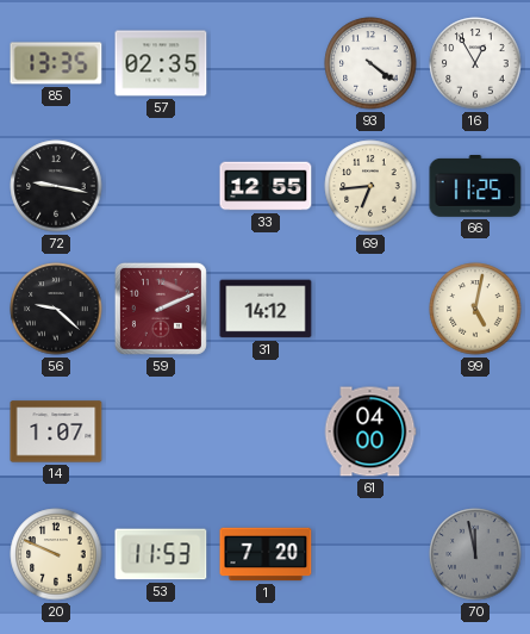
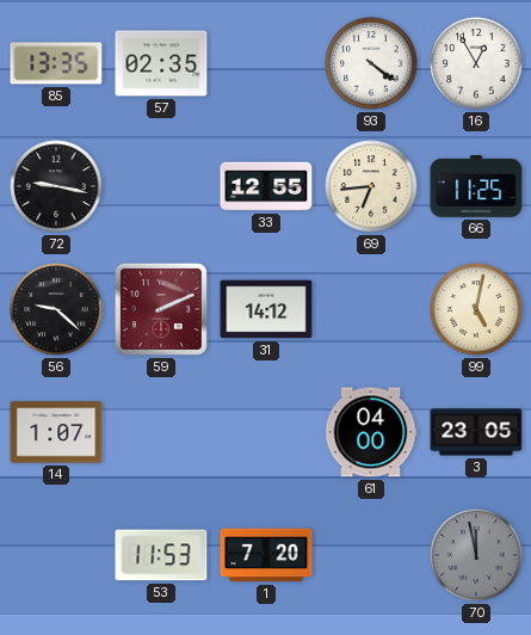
3: none -> 23:05 (476, 432)
20: 9:49 -> none (56, 554)
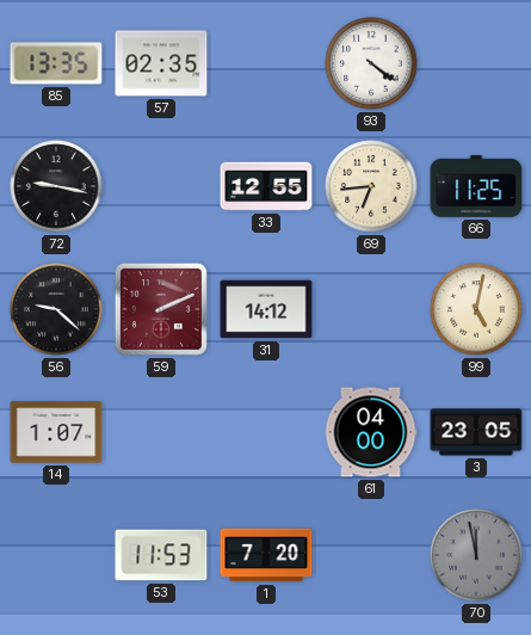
16: 12:55 -> none (476, 63)
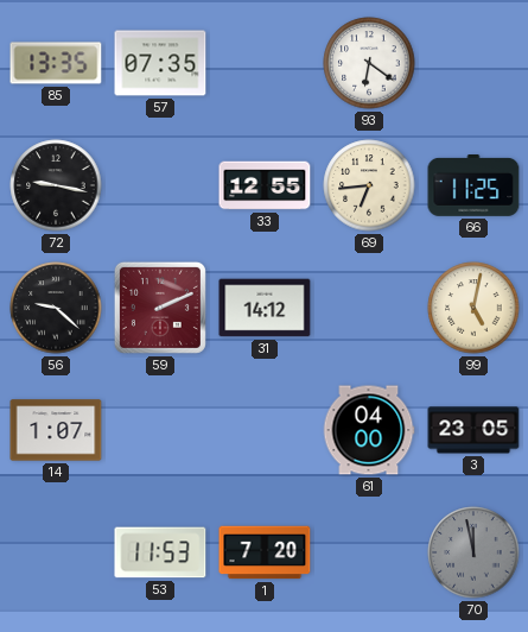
57: 02:35 -> 07:35 (160, 63)
93: 4:21 -> 6:21 (369, 63)
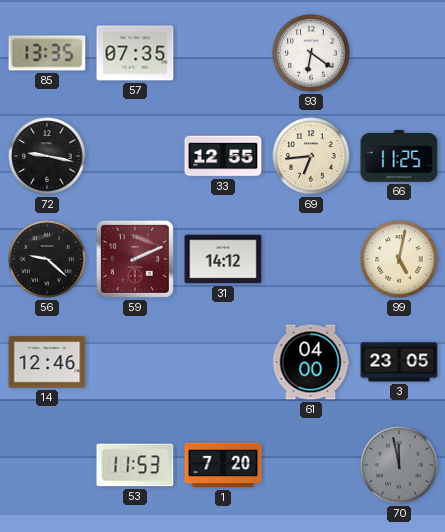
14: 1:07 -> 12:46 (47, 362)
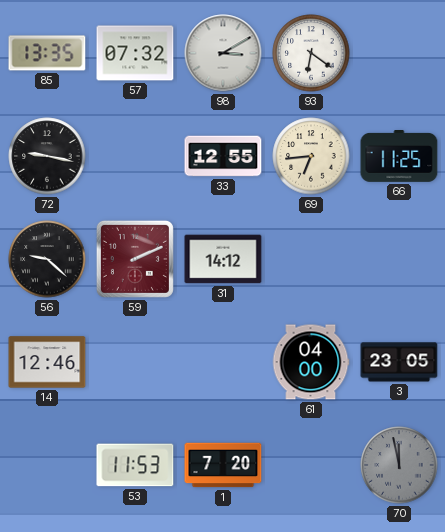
57: 07:35 -> 07:32 (135, 53)
98: none -> 3:10 (223, 53)
99: 5:02 -> none (399, 259)
